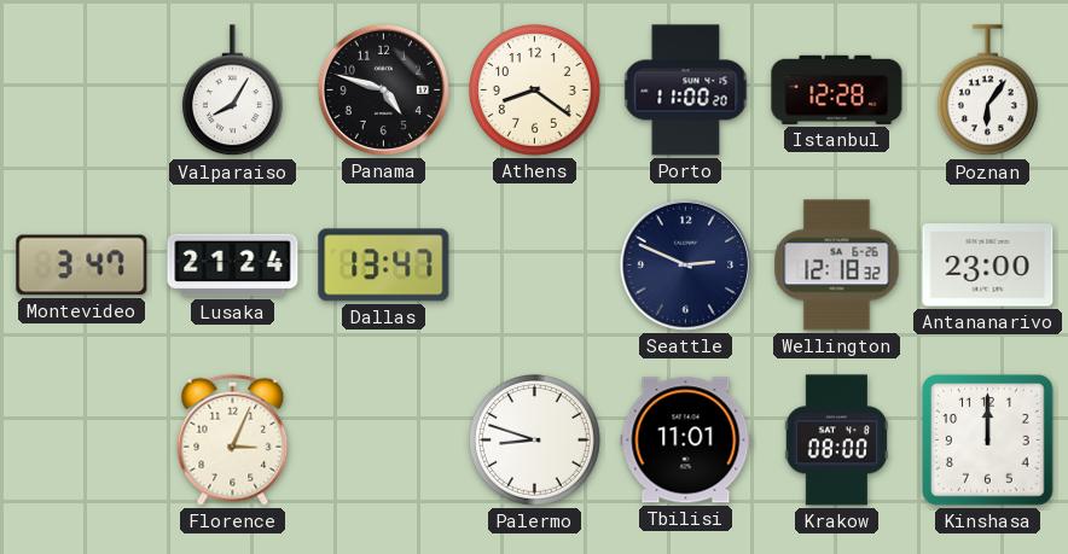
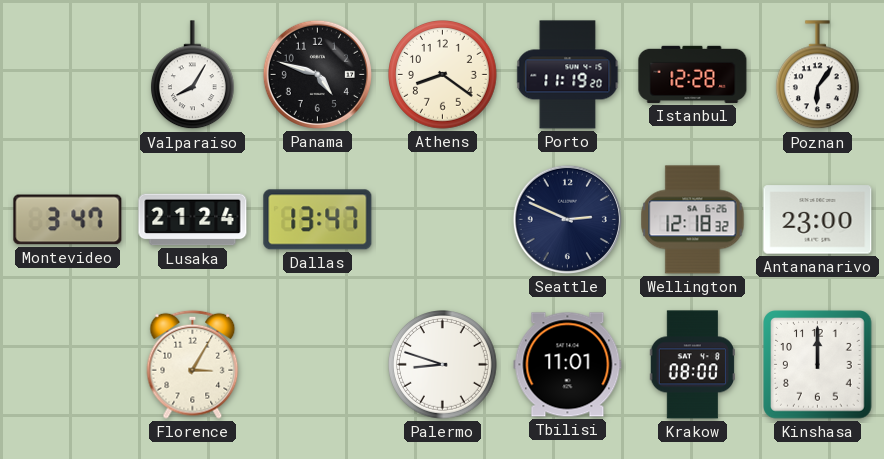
Porto: 11:00 -> 11:19 (568, 75)
Florence: 3:04 -> 3:05 (193, 364)
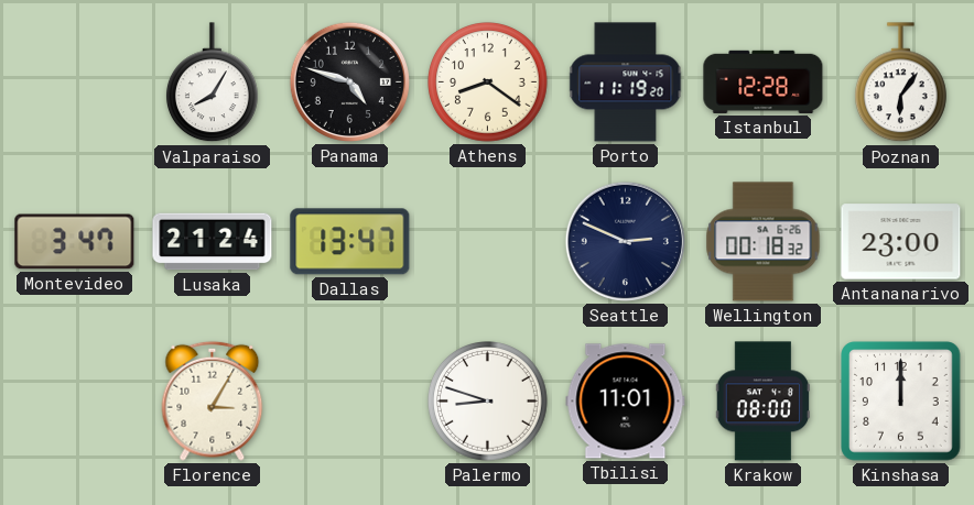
Wellington: 12:18 -> 00:18 (764, 242)
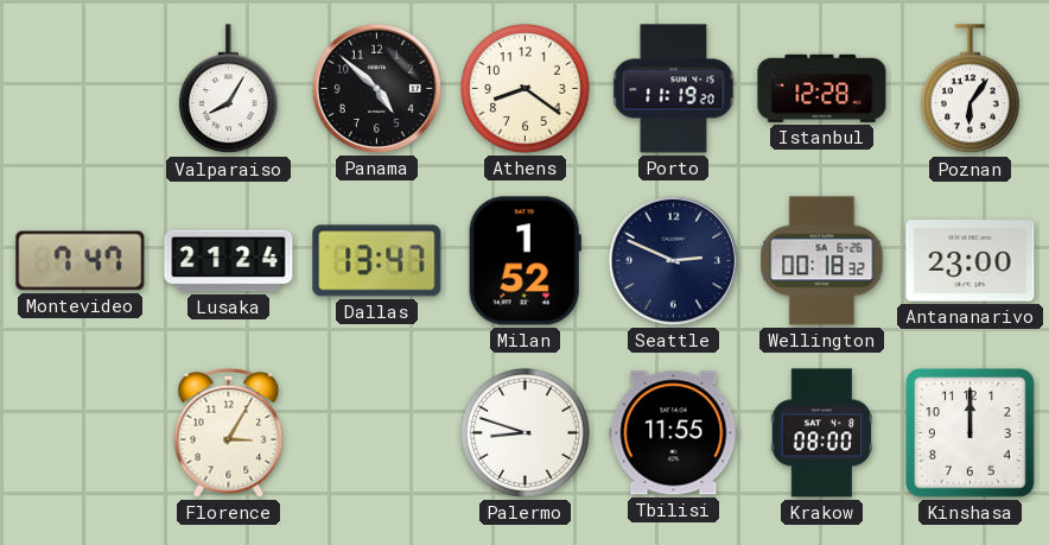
Panama: 4:48 -> 4:52 (376, 88)
Montevideo: 3:47 -> 7:47 (81, 261)
Milan: none -> 1:52 (524, 261)
Tbilisi: 11:01 -> 11:55 (674, 433)
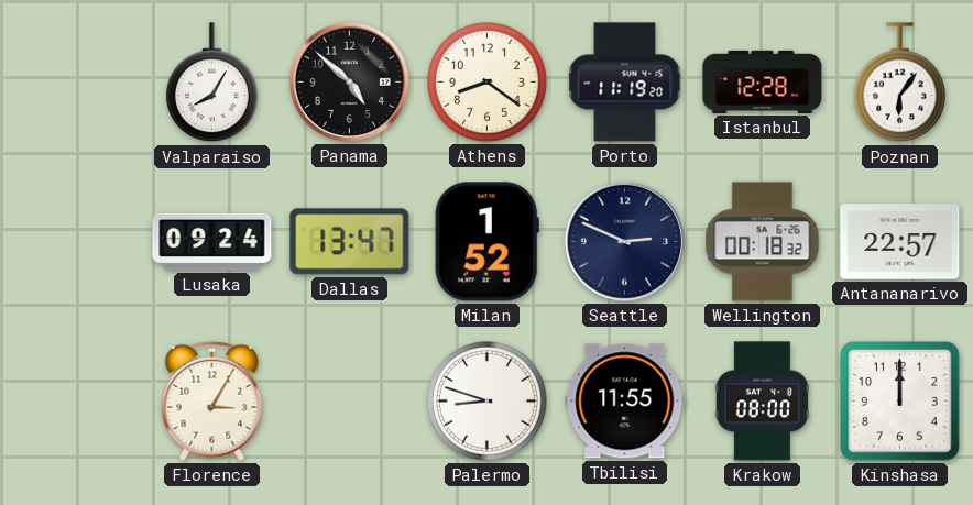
Montevideo: 7:47 -> none (81, 261)
Lusaka: 21:24 -> 09:24 (212, 242)
Antananarivo: 23:00 -> 22:57 (900, 242)
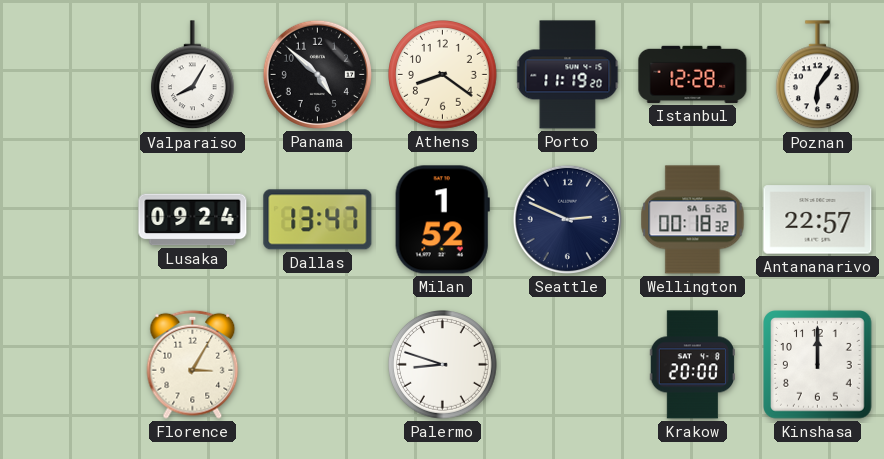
Tbilisi: 11:55 -> none (625, 402)
Krakow: 08:00 -> 20:00 (692, 365)
